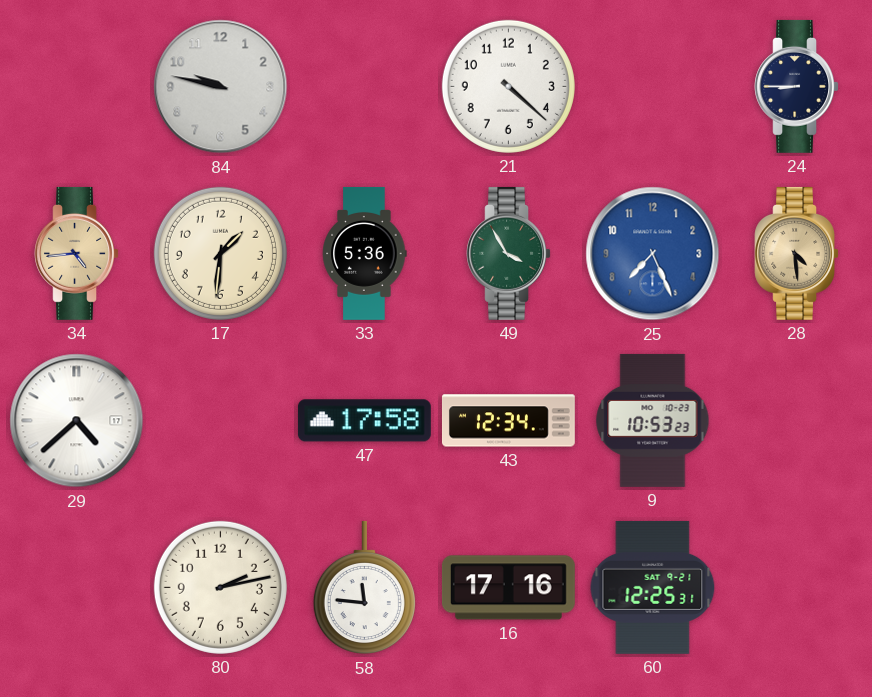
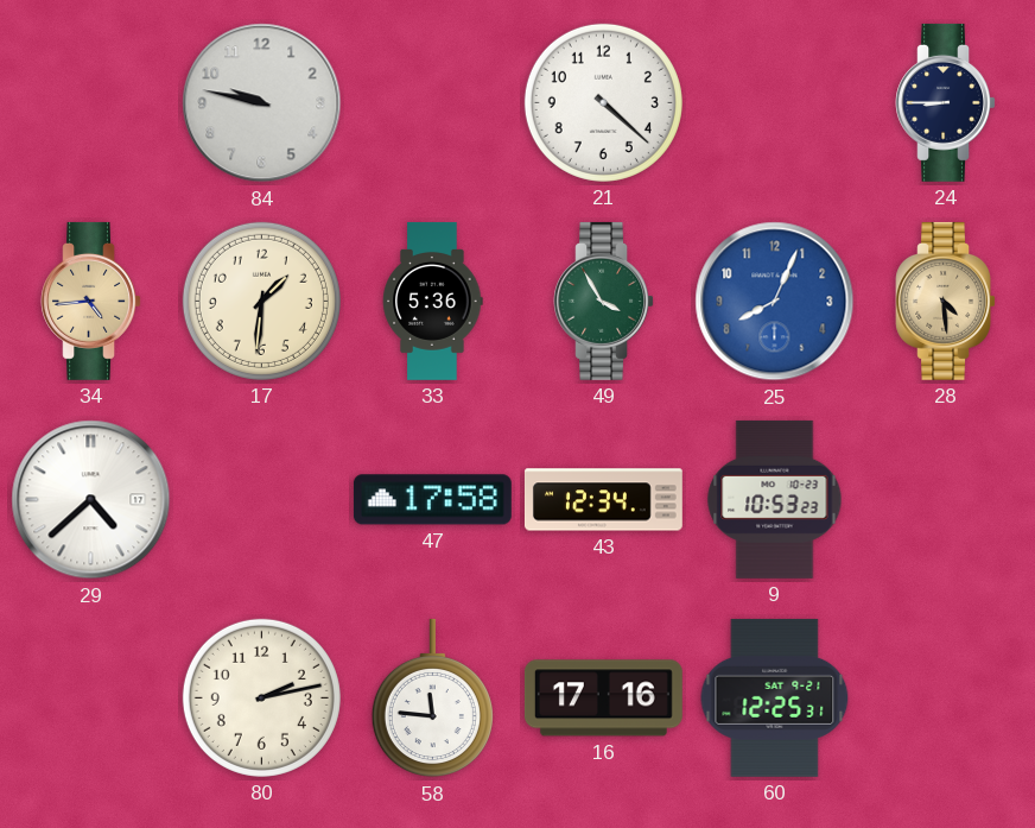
25: 7:26 -> 8:04 (775, 302)
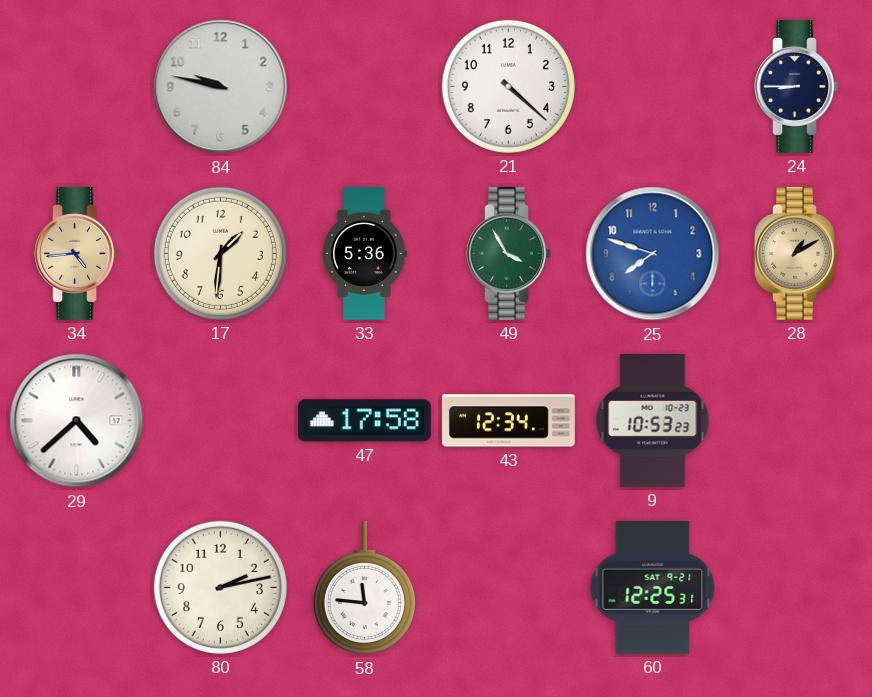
25: 8:04 -> 7:48 (653, 254)
28: 4:29 -> 1:10 (796, 253)
16: 17:16 -> none (603, 699)
